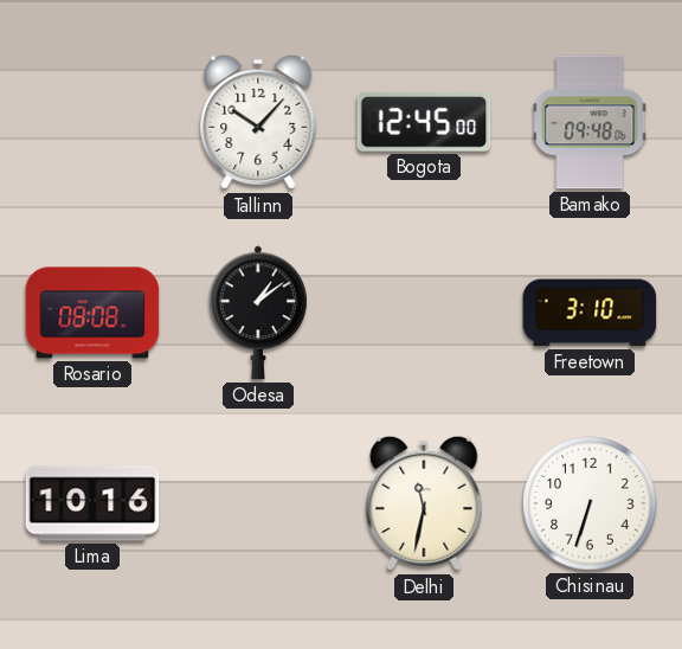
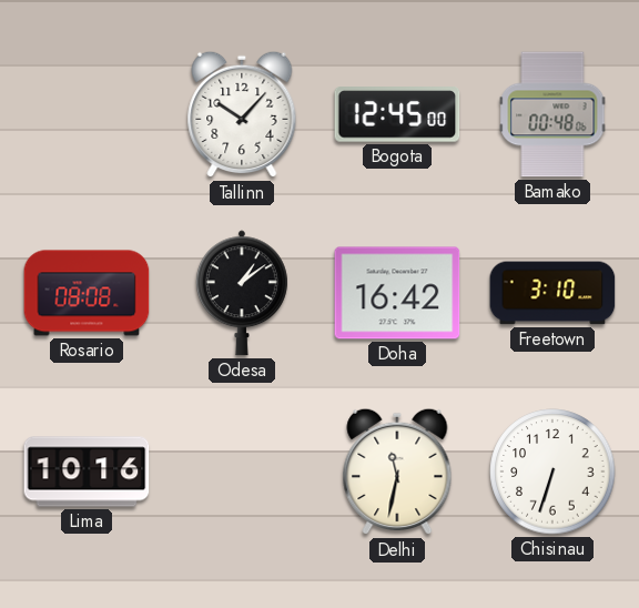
Bamako: 09:48 -> 00:48 (552, 114)
Doha: none -> 16:42 (397, 293)
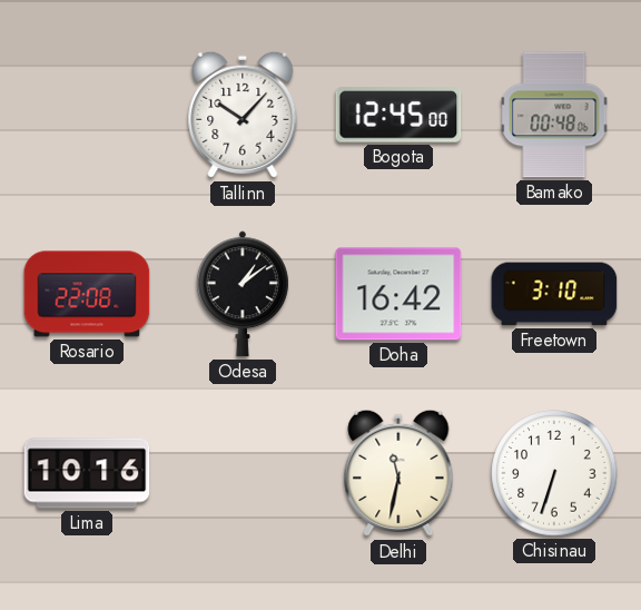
Rosario: 08:08 -> 22:08 (87, 294)
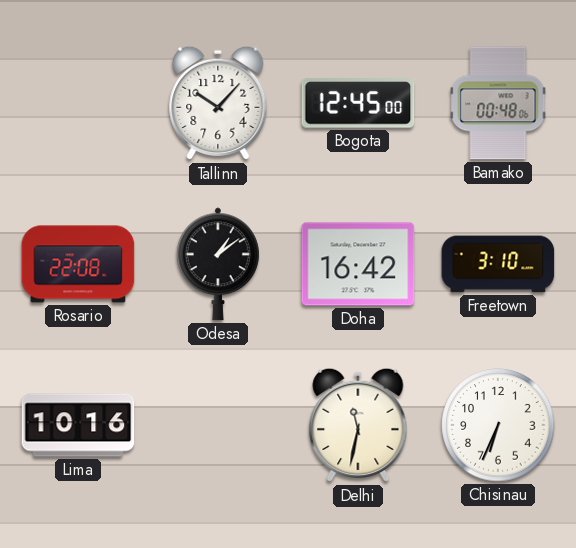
Chisinau: 6:33 -> 6:34 (498, 425)
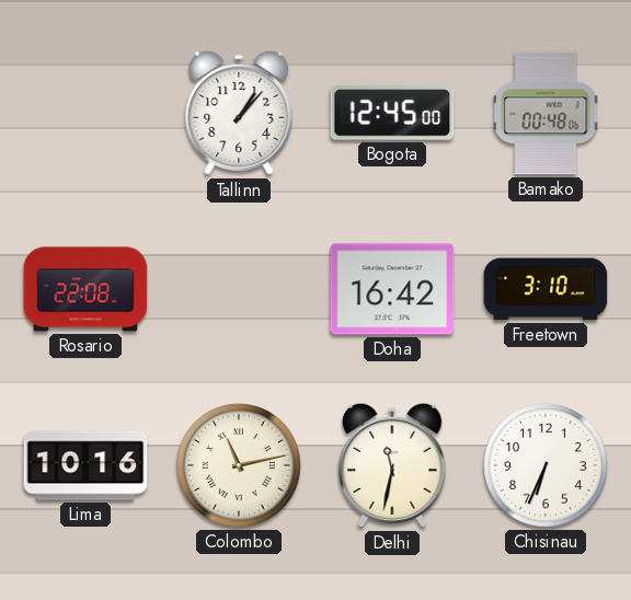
Tallinn: 10:07 -> 1:07 (239, 113)
Odesa: 1:09 -> none (218, 264)
Colombo: none -> 11:13 (239, 465)
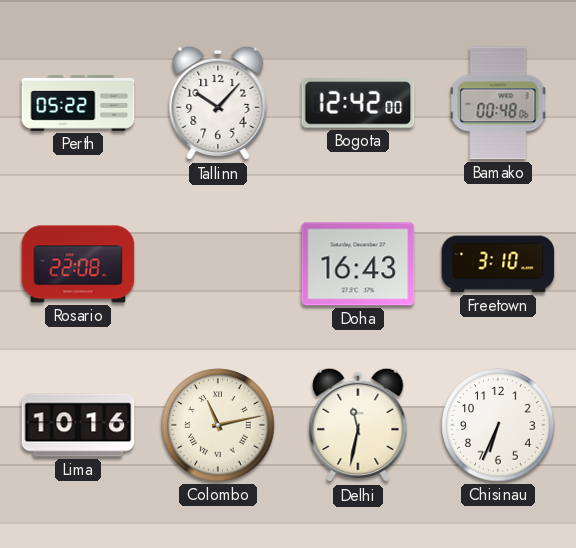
Perth: none -> 05:22 (78, 103)
Tallinn: 1:07 -> 10:07 (218, 103)
Bogota: 12:45 -> 12:42 (358, 103)
Doha: 16:42 -> 16:43 (358, 264)
